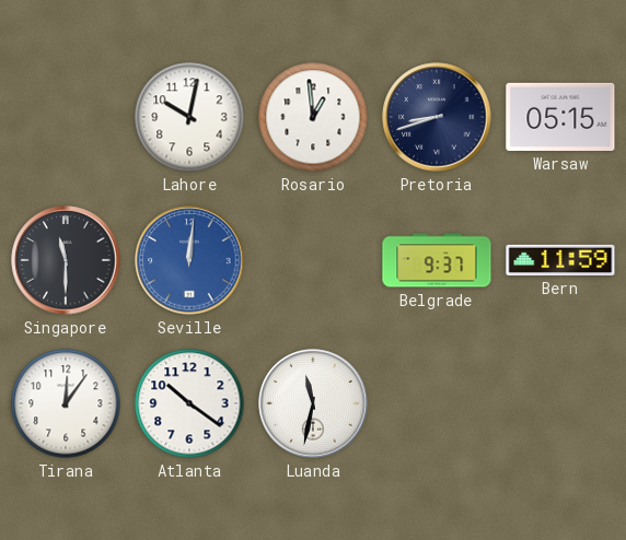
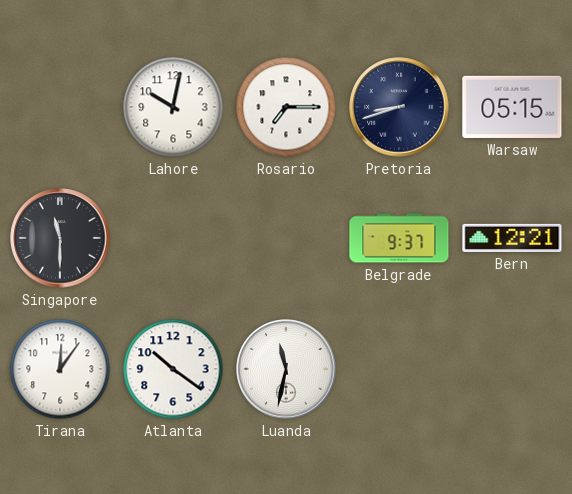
Rosario: 12:59 -> 7:15 (286, 107)
Seville: 12:01 -> none (189, 260)
Bern: 11:59 -> 12:21 (512, 238)
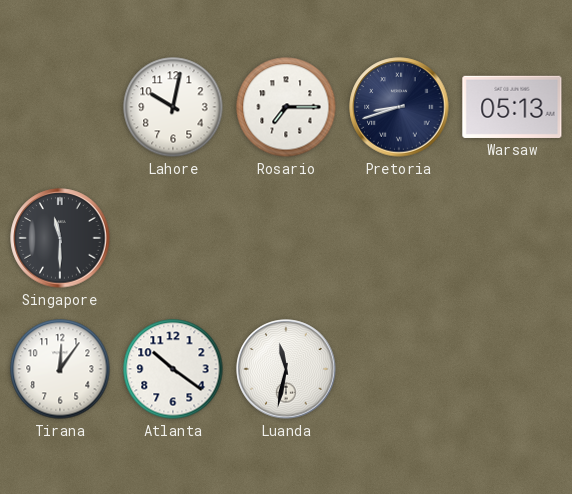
Warsaw: 05:15 -> 05:13 (512, 107)
Belgrade: 9:37 -> none (399, 238)
Bern: 12:21 -> none (512, 238)
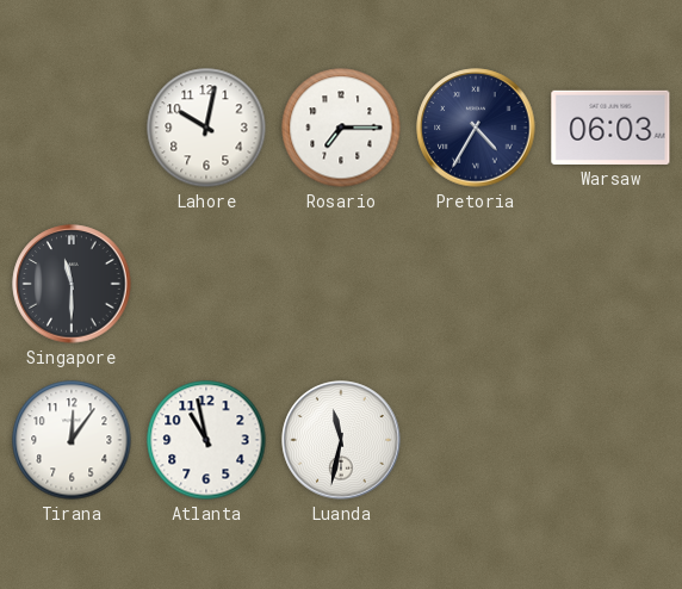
Pretoria: 8:42 -> 4:35 (476, 128)
Warsaw: 05:13 -> 06:03 (610, 128)
Atlanta: 10:21 -> 10:58 (206, 440)
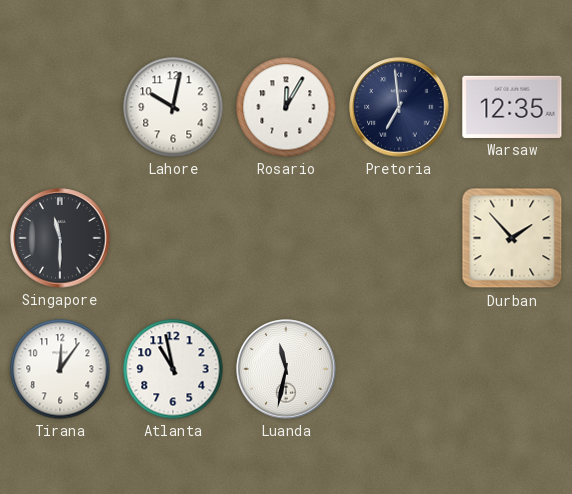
Rosario: 7:15 -> 12:05 (286, 107)
Pretoria: 4:35 -> 6:59 (399, 107)
Warsaw: 06:03 -> 12:35 (512, 107)
Durban: none -> 1:53 (512, 238)
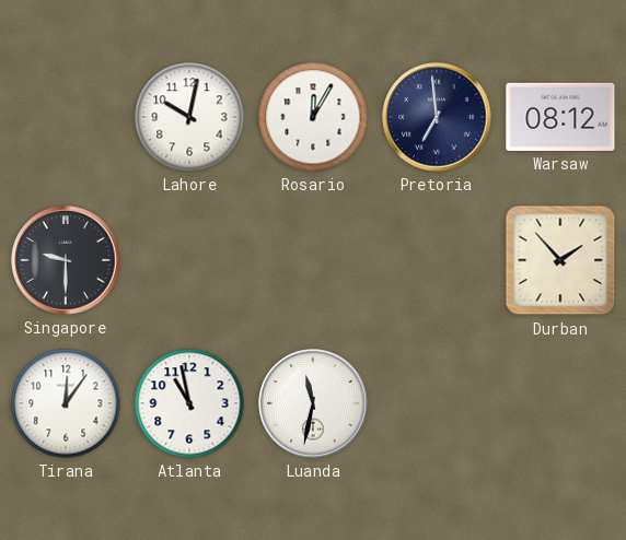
Warsaw: 12:35 -> 08:12 (560, 117)
Singapore: 11:30 -> 9:30 (66, 260)
